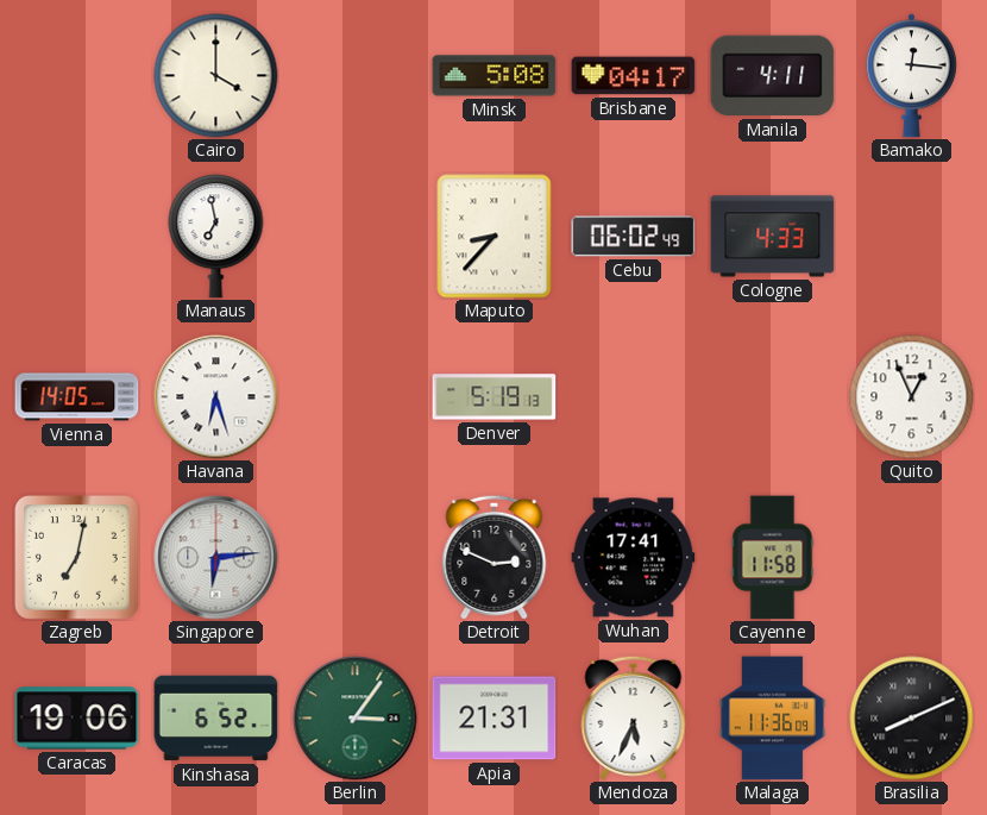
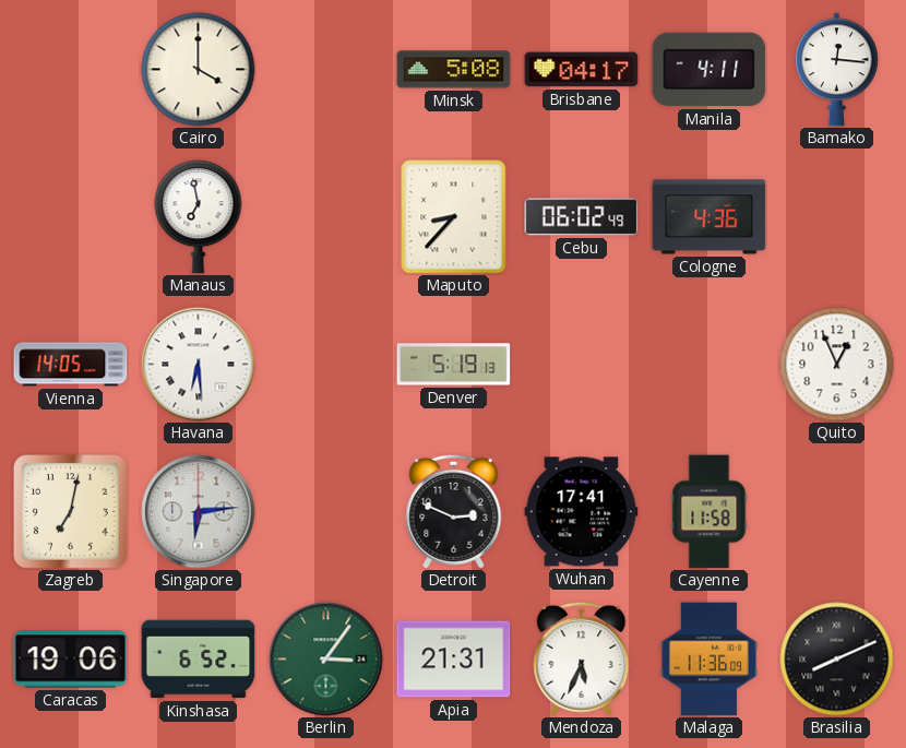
Cologne: 4:33 -> 4:36 (710, 217)
Havana: 6:27 -> 6:29 (199, 365)
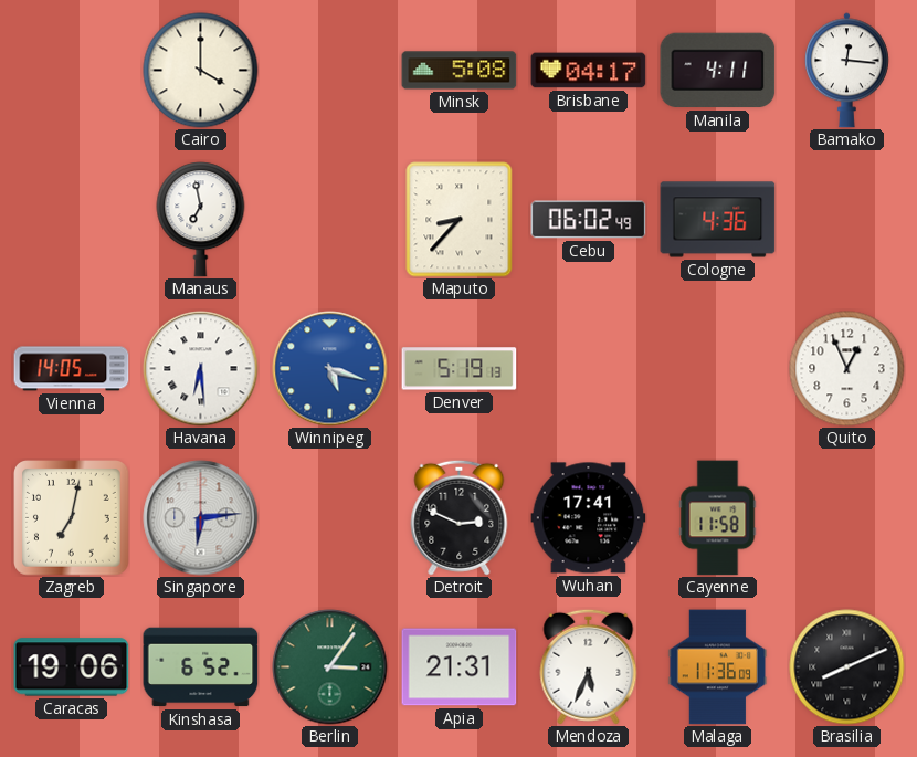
Winnipeg: none -> 5:18 (330, 369)
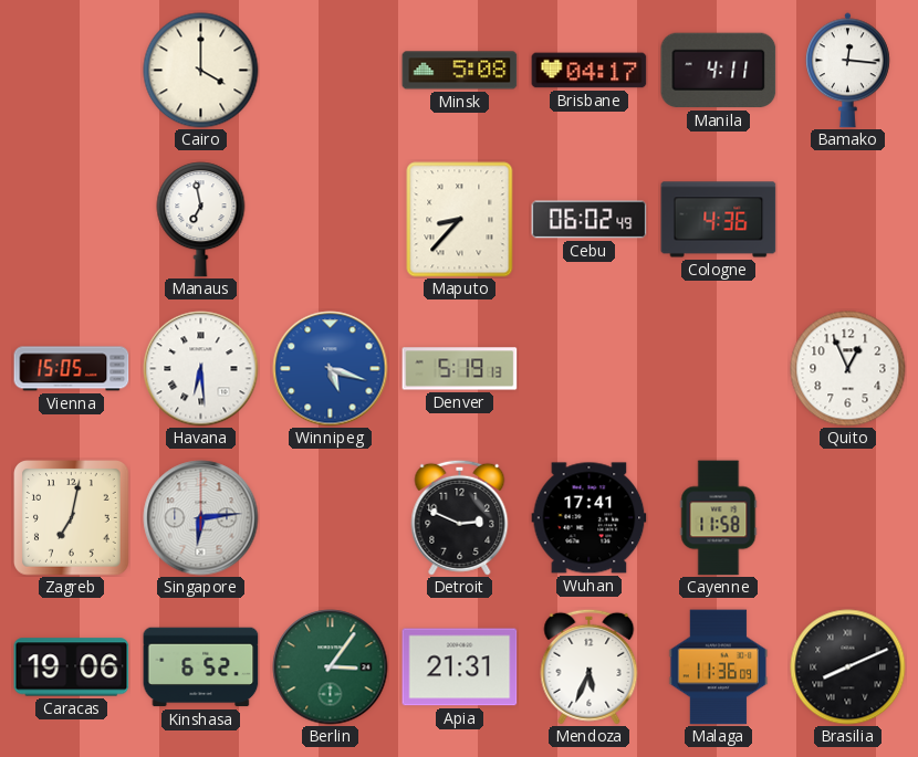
Vienna: 14:05 -> 15:05 (72, 369)
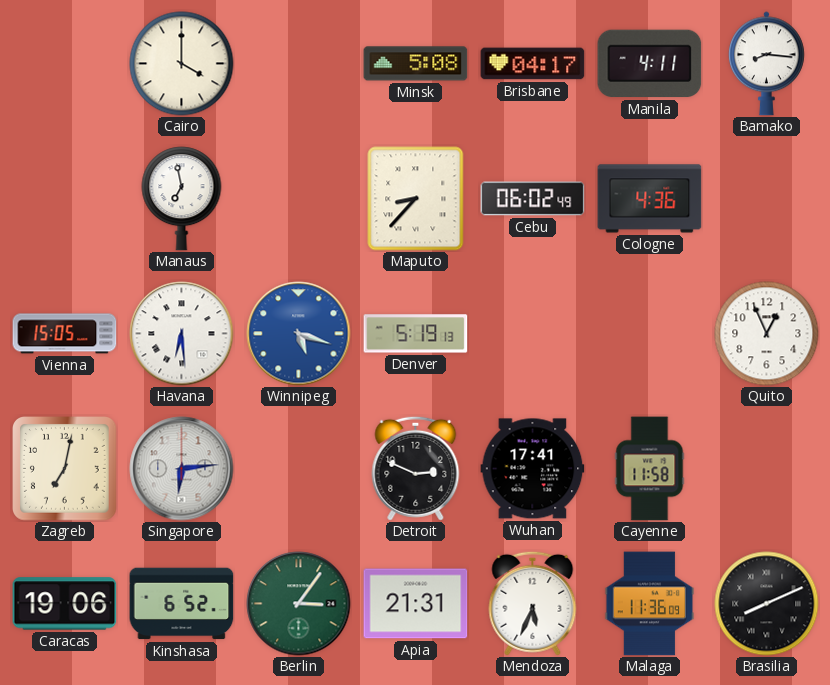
Bamako: 12:16 -> 8:16 (766, 64)
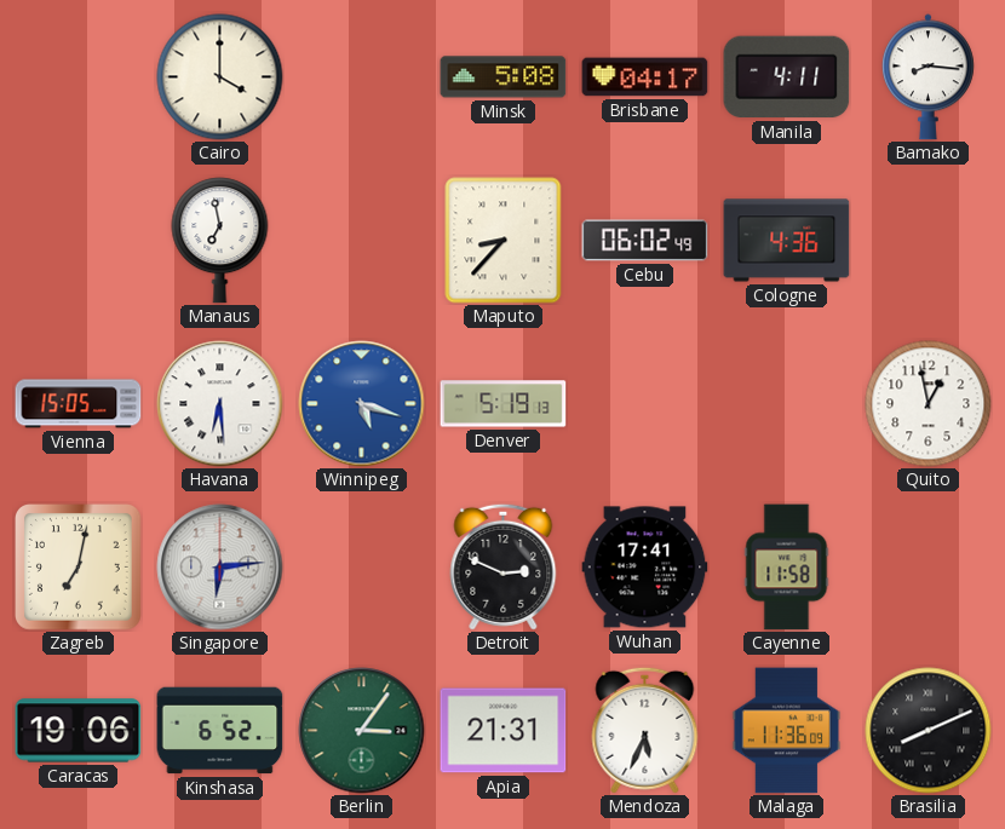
Quito: 12:56 -> 12:58 (929, 404)
